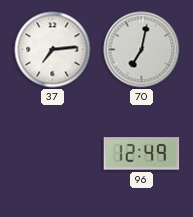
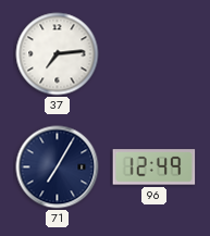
70: 7:02 -> none (142, 50)
71: none -> 7:05 (58, 167)
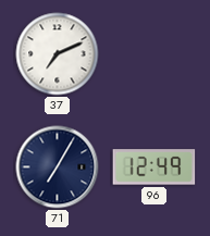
37: 7:14 -> 7:11 (58, 54)
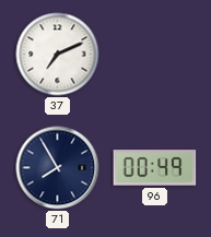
71: 7:05 -> 7:55 (58, 168)
96: 12:49 -> 00:49 (155, 168)
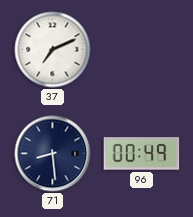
71: 7:55 -> 8:29 (53, 154)
